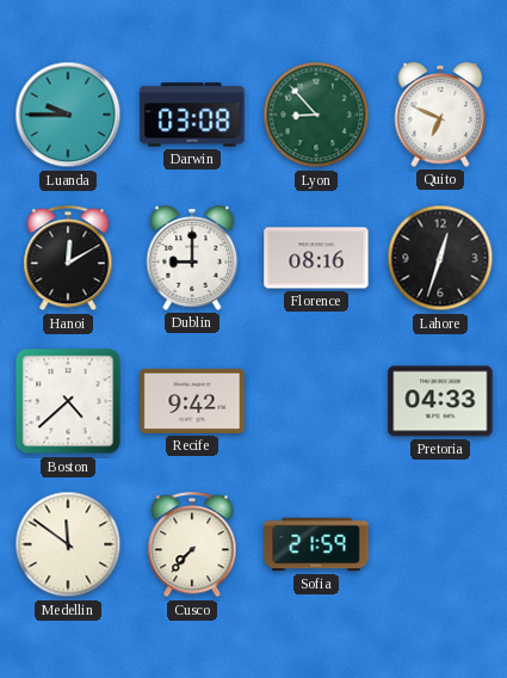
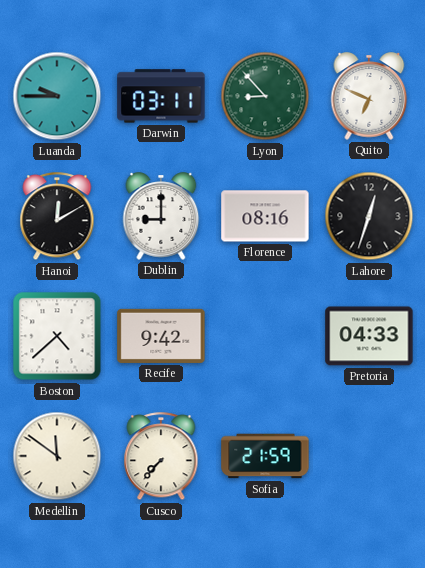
Darwin: 03:08 -> 03:11 (161, 96)
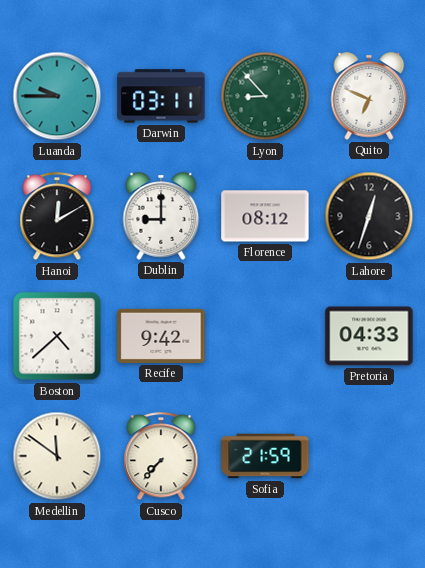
Florence: 08:16 -> 08:12 (265, 216)
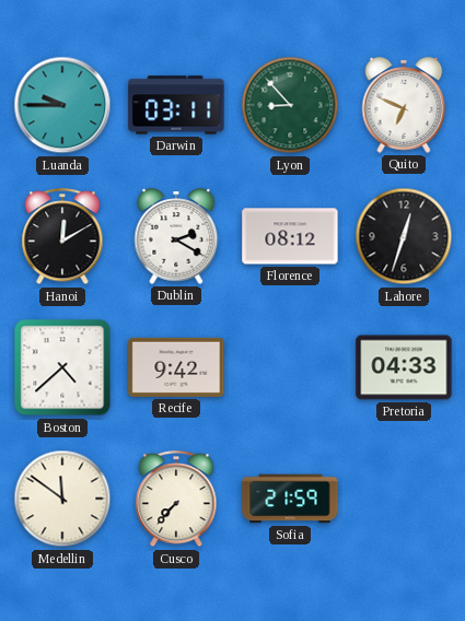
Dublin: 9:00 -> 2:20 (176, 236)
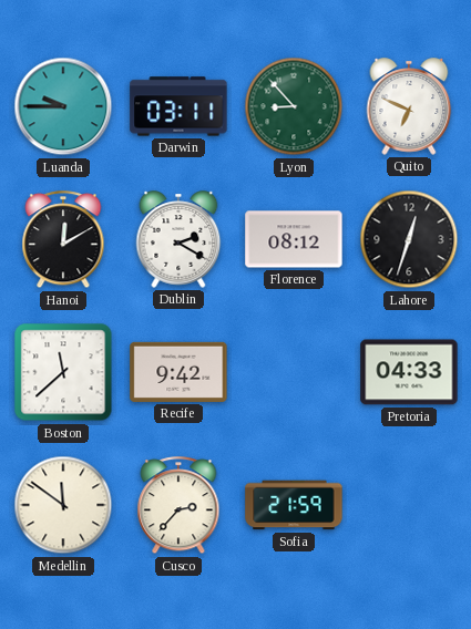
Boston: 4:38 -> 11:38 (63, 372)
Cusco: 7:37 -> 2:37 (178, 506)
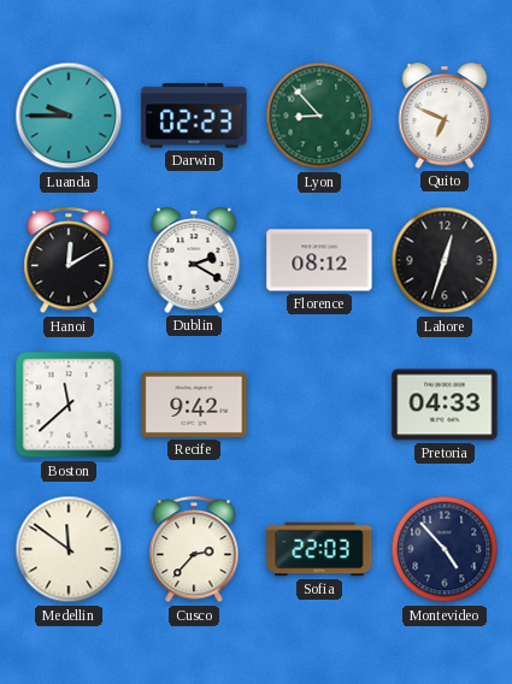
Darwin: 03:11 -> 02:23 (194, 116)
Sofia: 21:59 -> 22:03 (319, 549)
Montevideo: none -> 4:53 (445, 549)
